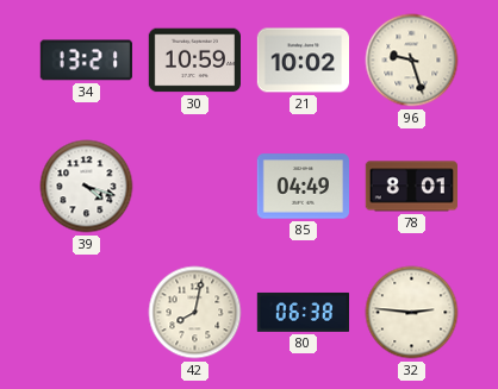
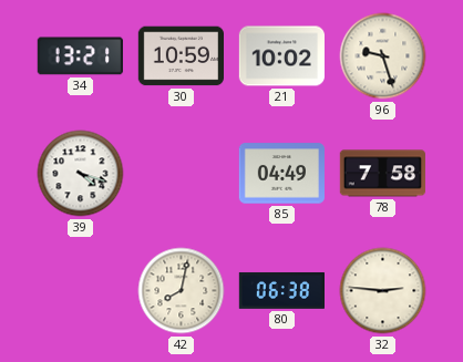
78: 8:01 -> 7:58 (382, 174)
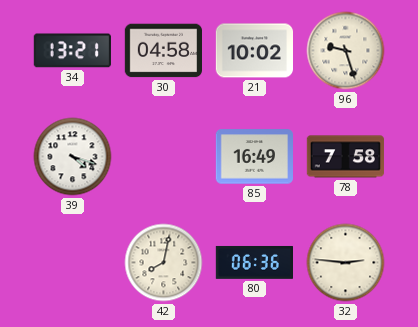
30: 10:59 -> 04:58 (163, 51)
85: 04:49 -> 16:49 (254, 157)
80: 06:38 -> 06:36 (254, 262)
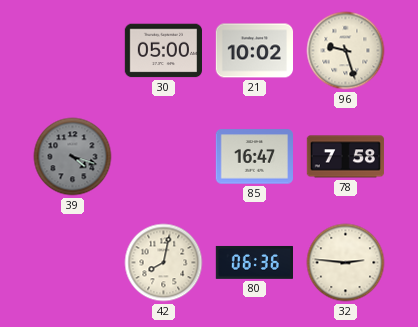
34: 13:21 -> none (72, 51)
30: 04:58 -> 05:00 (163, 51)
39 dial: white -> grey (73, 157)
85: 16:49 -> 16:47 (254, 157)
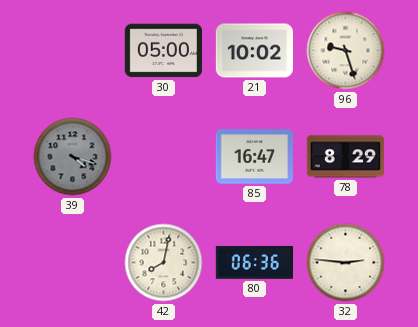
78: 7:58 -> 8:29 (345, 157)
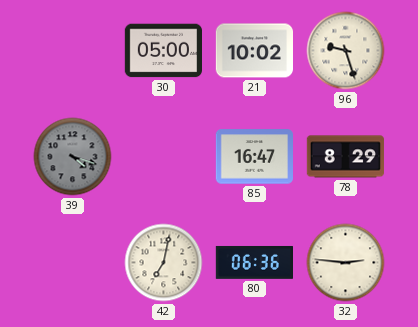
42: 8:02 -> 7:02 (164, 263)
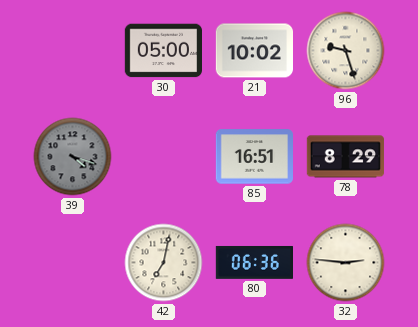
85: 16:47 -> 16:51 (254, 157)
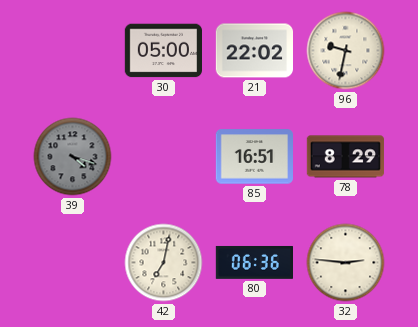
21: 10:02 -> 22:02 (254, 51)
96: 9:27 -> 9:32 (346, 51)
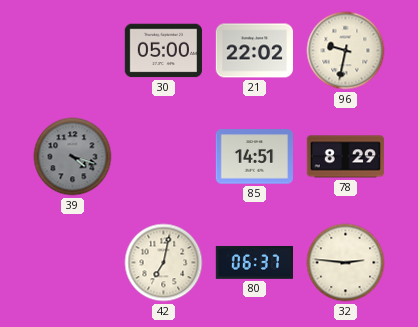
85: 16:51 -> 14:51 (254, 157)
80: 06:36 -> 06:37 (254, 262)
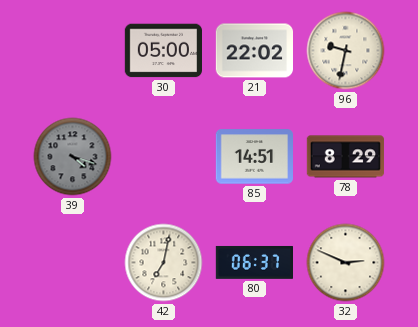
32: 2:46 -> 2:49 (346, 263)
